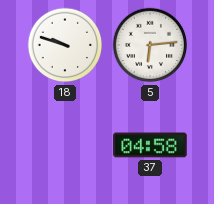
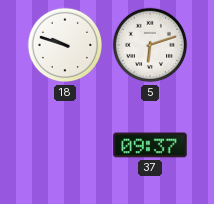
5: 6:14 -> 6:12 (150, 45)
37: 04:58 -> 09:37 (150, 145)
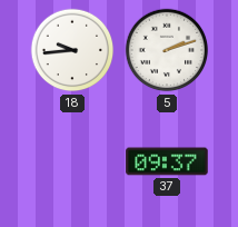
18: 9:48 -> 9:44 (72, 50)
5: 6:12 -> 2:12 (167, 50)
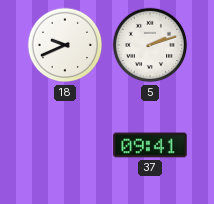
18: 9:44 -> 9:41 (65, 45)
37: 09:37 -> 09:41 (150, 145)
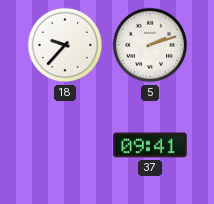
18: 9:41 -> 9:37 (65, 45)
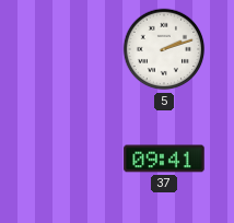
18: 9:37 -> none (65, 45)
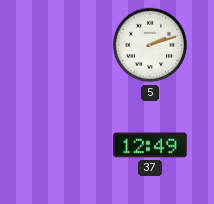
37: 09:41 -> 12:49 (150, 145)
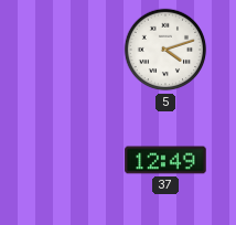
5: 2:12 -> 4:12 (165, 50)
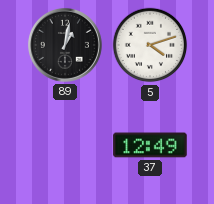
89: none -> 1:02 (65, 45)
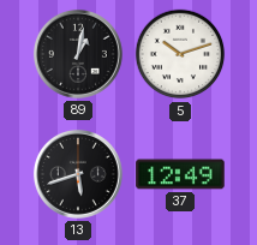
5: 4:12 -> 10:12 (180, 54)
13: none -> 5:42 (78, 174)
